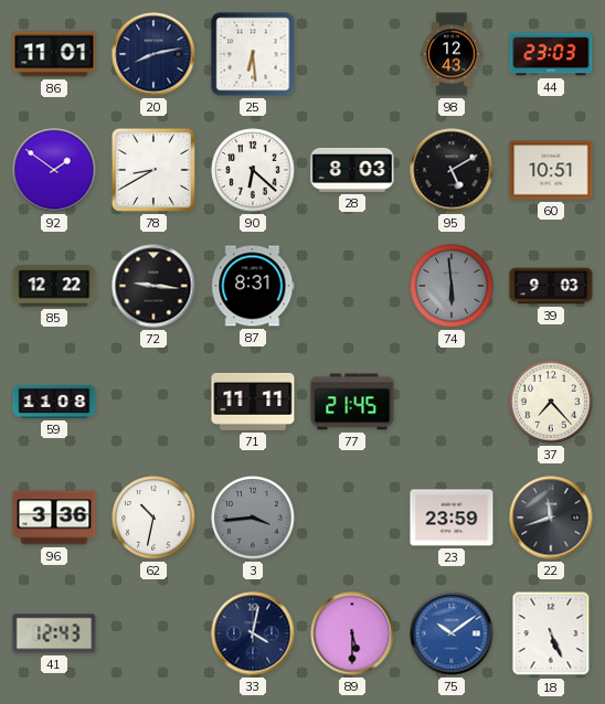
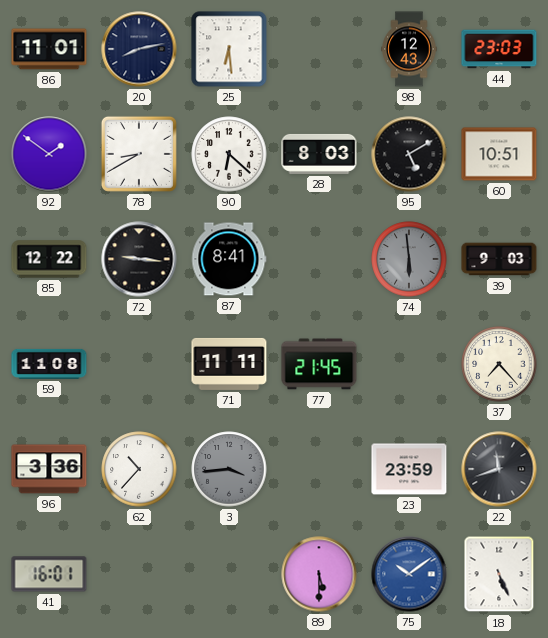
87: 8:31 -> 8:41 (229, 259)
62: 10:32 -> 10:37 (139, 469)
41: 12:43 -> 16:01 (49, 574)
33: 4:02 -> none (253, 633)
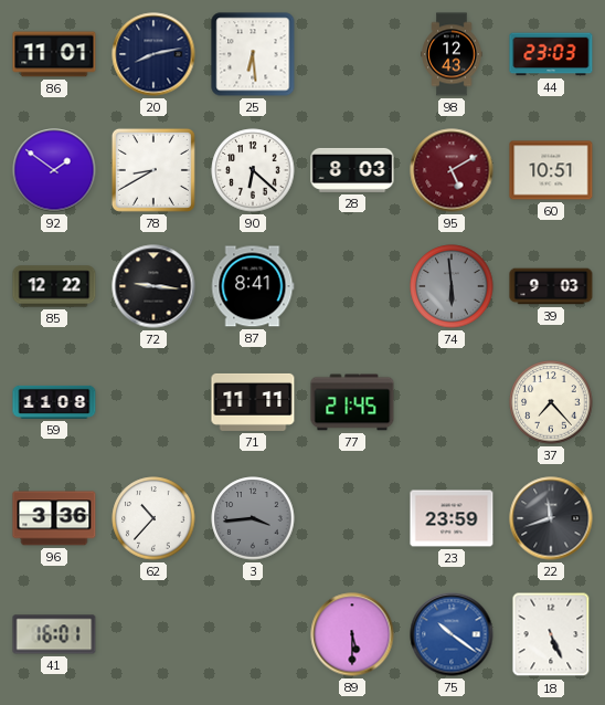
95 dial: black -> burgundy (452, 170)
75: 10:09 -> 10:21 (452, 634)
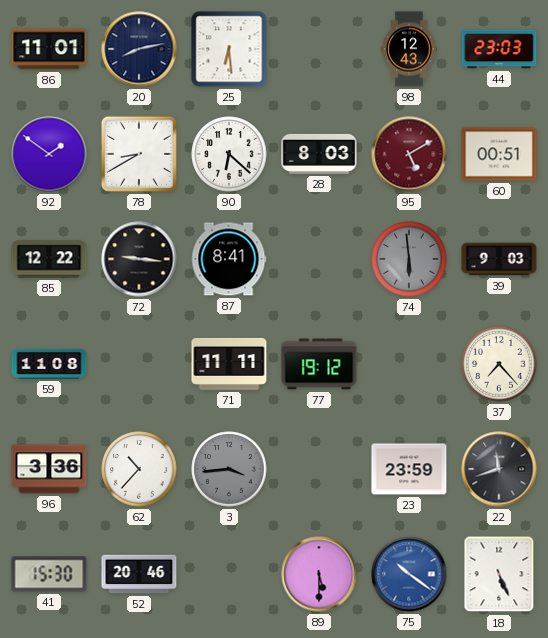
60: 10:51 -> 00:51 (499, 154)
77: 21:45 -> 19:12 (319, 364)
41: 16:01 -> 15:30 (49, 574)
52: none -> 20:46 (139, 574)
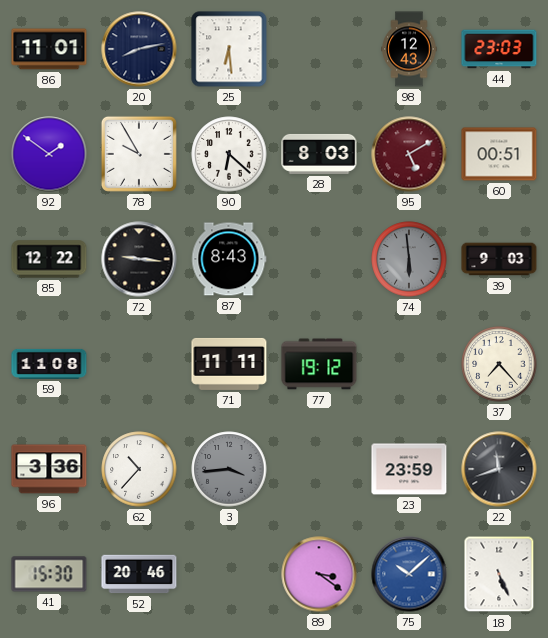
78: 8:40 -> 9:55 (139, 154)
87: 8:41 -> 8:43 (229, 259)
89: 5:30 -> 3:21 (319, 574)
75: 10:21 -> 10:08 (409, 574)
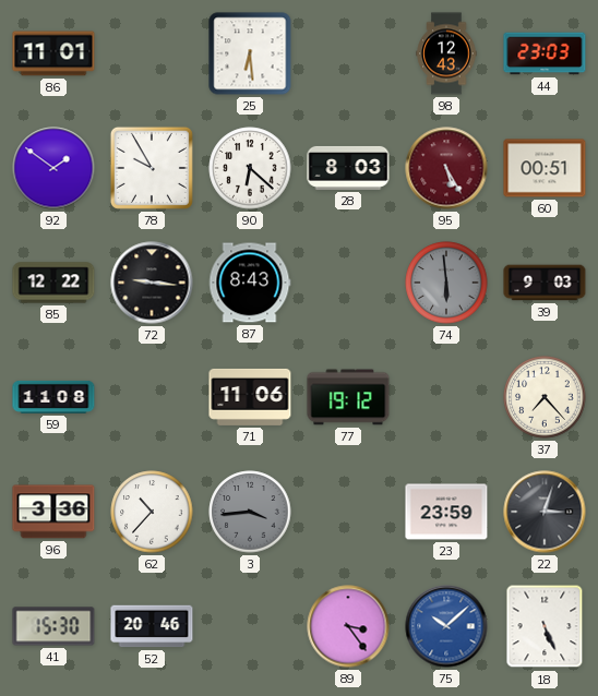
20: 8:13 -> none (139, 49)
95: 5:10 -> 5:25 (446, 168)
71: 11:11 -> 11:06 (250, 397)
22: 11:42 -> 3:03 (545, 512)
89: 3:21 -> 3:24 (348, 626)
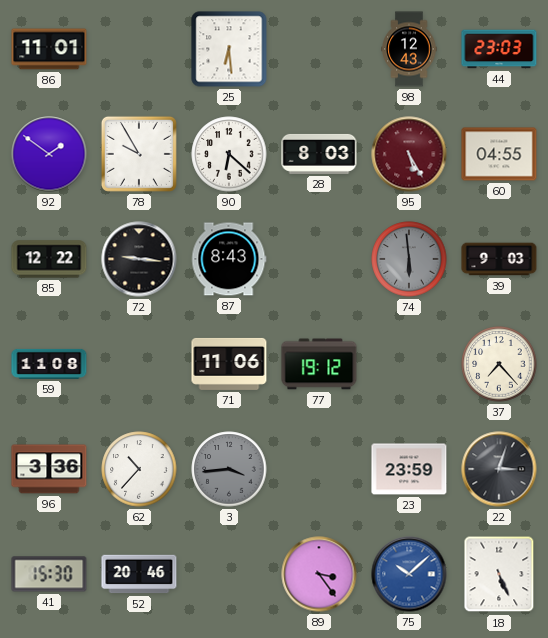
60: 00:51 -> 04:55 (499, 154)
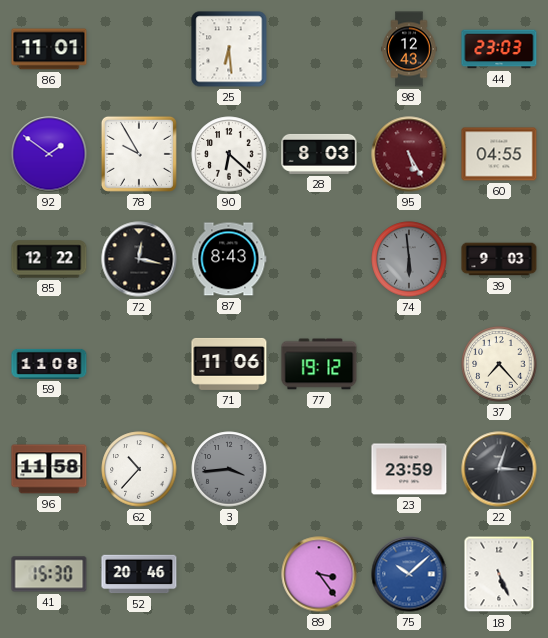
72: 9:16 -> 12:17 (139, 259)
96: 3:36 -> 11:58 (49, 469)
